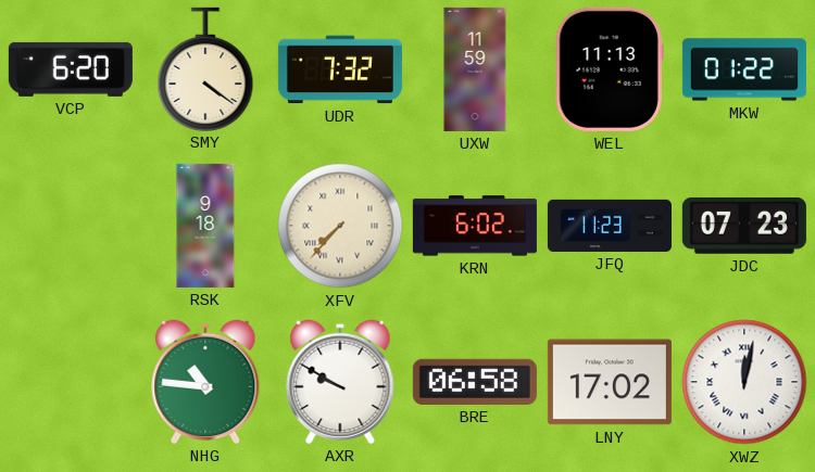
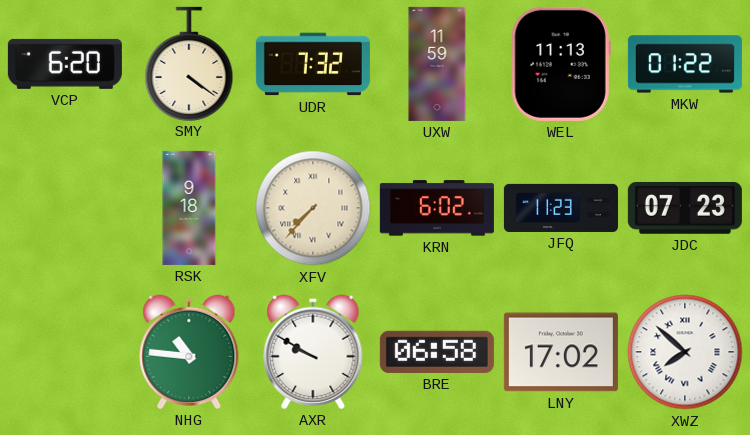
XWZ: 12:02 -> 7:52 (685, 352)
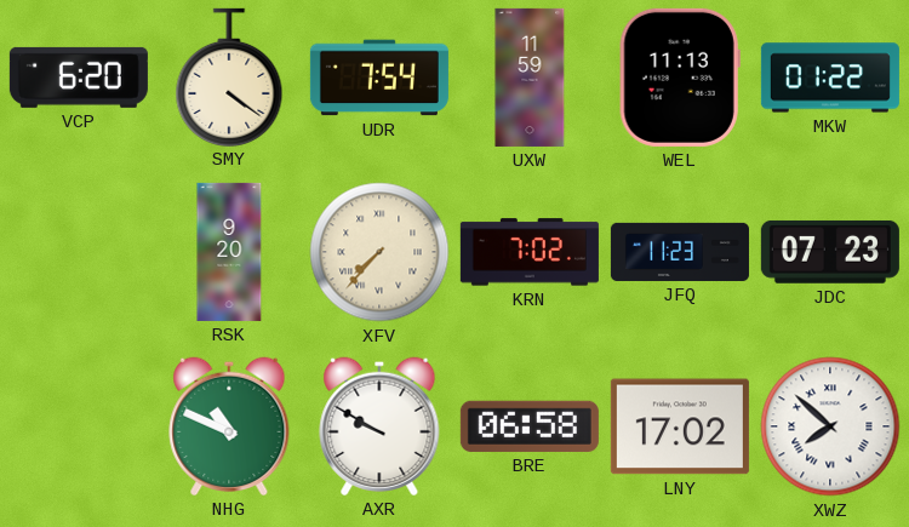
UDR: 7:32 -> 7:54 (379, 78)
RSK: 9:18 -> 9:20 (229, 252)
KRN: 6:02 -> 7:02 (530, 252)
NHG: 10:46 -> 10:49 (229, 426)
